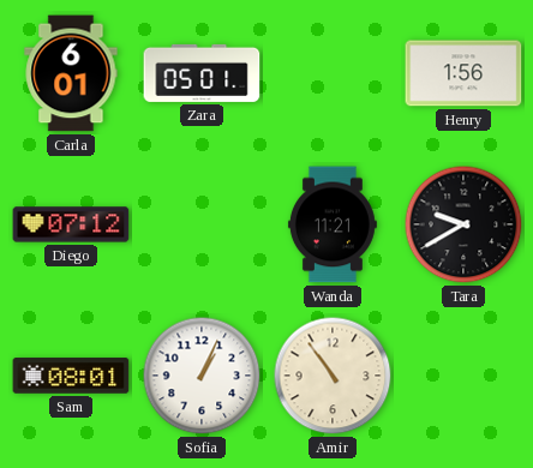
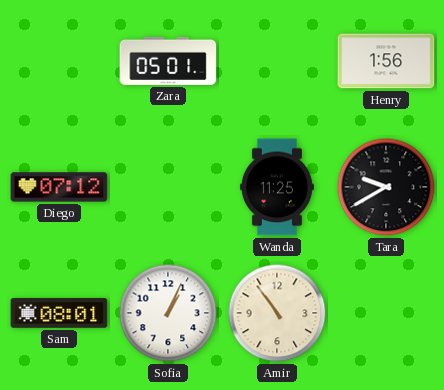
Carla: 6:01 -> none (71, 73)
Wanda: 11:21 -> 11:25 (277, 187)
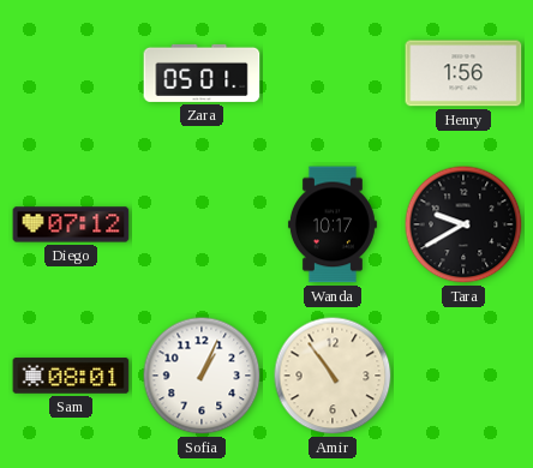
Wanda: 11:25 -> 10:17 (333, 224)
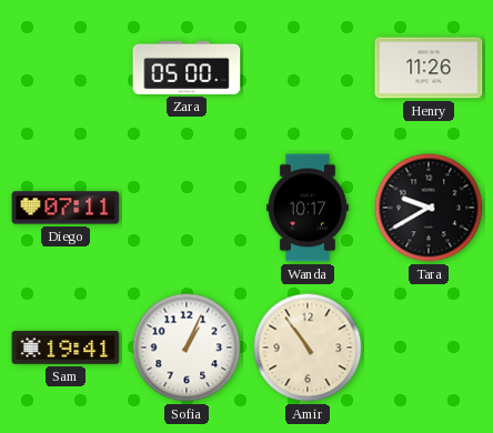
Zara: 05:01 -> 05:00 (187, 68)
Henry: 1:56 -> 11:26 (429, 68)
Diego: 07:12 -> 07:11 (66, 208)
Sam: 08:01 -> 19:41 (66, 348)
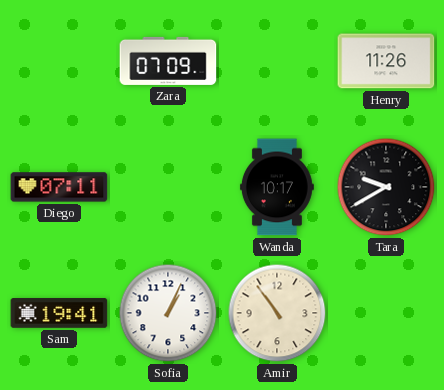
Zara: 05:00 -> 07:09 (168, 61)
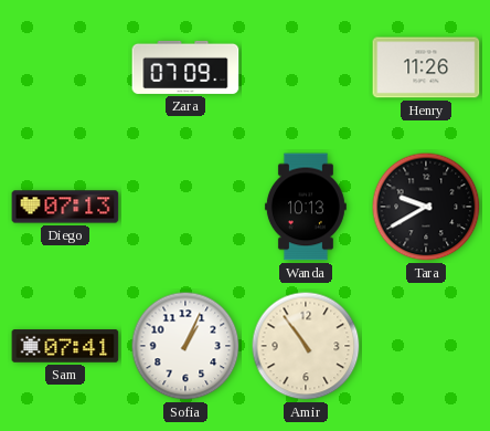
Diego: 07:11 -> 07:13 (65, 207)
Wanda: 10:17 -> 10:13 (306, 207)
Sam: 19:41 -> 07:41 (65, 346)
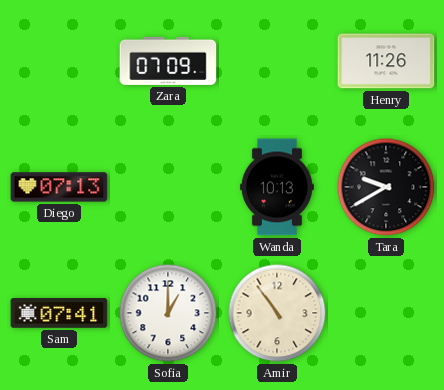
Sofia: 1:04 -> 1:00 (168, 313)
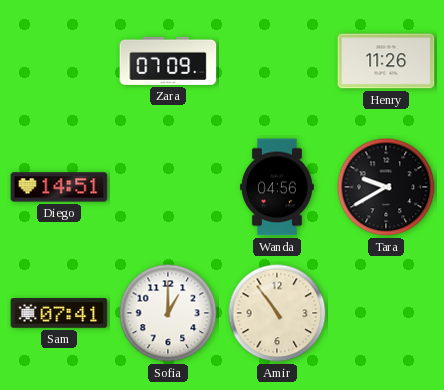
Diego: 07:13 -> 14:51 (59, 187)
Wanda: 10:13 -> 04:56 (277, 187)
